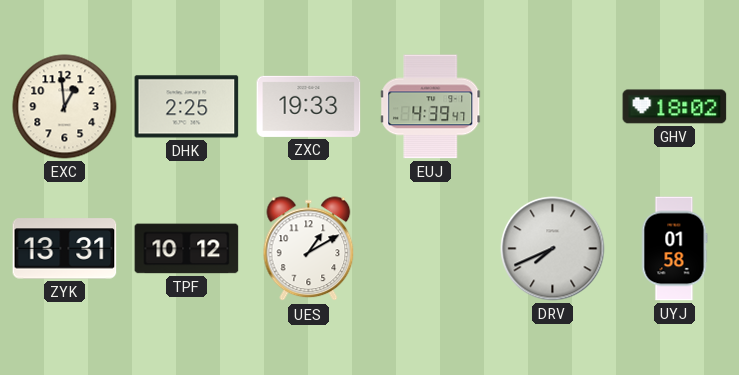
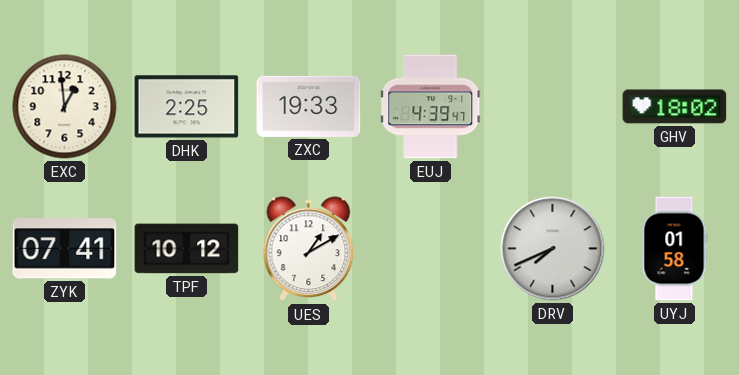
ZYK: 13:31 -> 07:41 (65, 249)
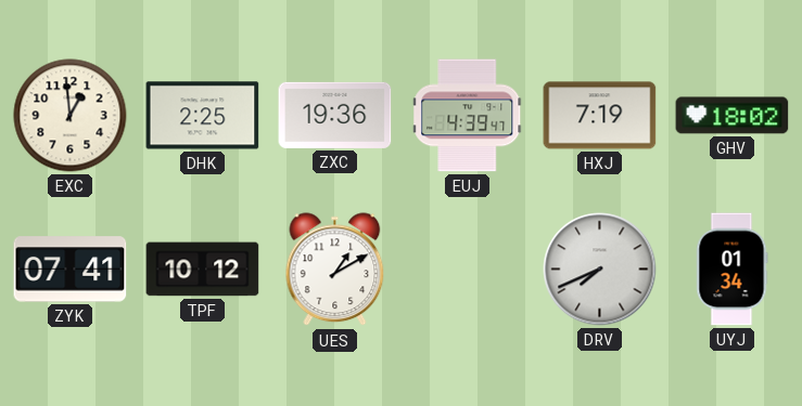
ZXC: 19:33 -> 19:36 (335, 115)
HXJ: none -> 7:19 (600, 116)
UYJ: 01:58 -> 01:34 (731, 270)
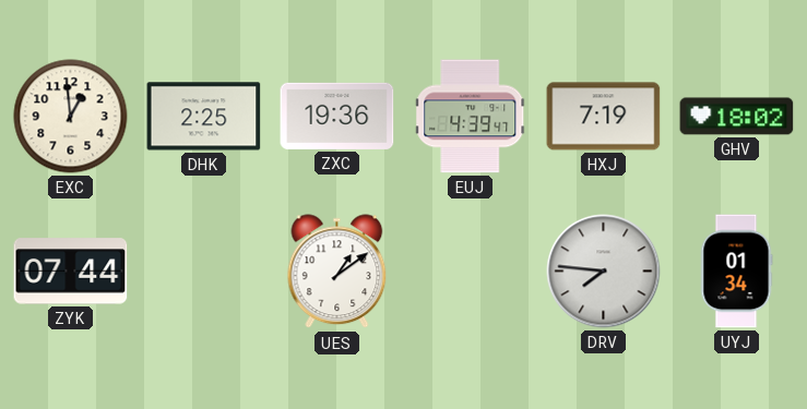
ZYK: 07:41 -> 07:44 (71, 272)
TPF: 10:12 -> none (203, 270)
UES: 1:10 -> 1:09 (337, 272)
DRV: 7:41 -> 7:46 (604, 272)
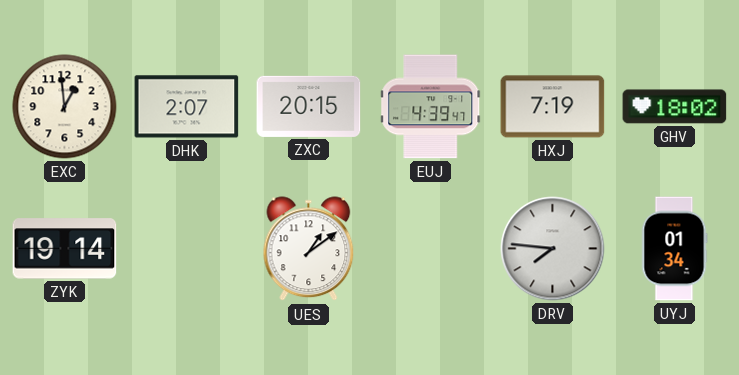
DHK: 2:25 -> 2:07 (187, 107)
ZXC: 19:36 -> 20:15 (309, 106)
ZYK: 07:44 -> 19:14 (65, 249)
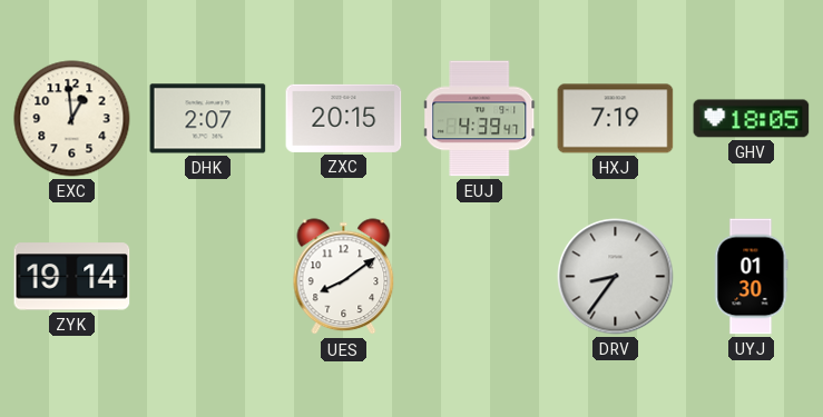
GHV: 18:02 -> 18:05 (752, 119)
UES: 1:09 -> 8:09 (344, 277)
DRV: 7:46 -> 8:36 (616, 277)
UYJ: 01:34 -> 01:30 (751, 277)
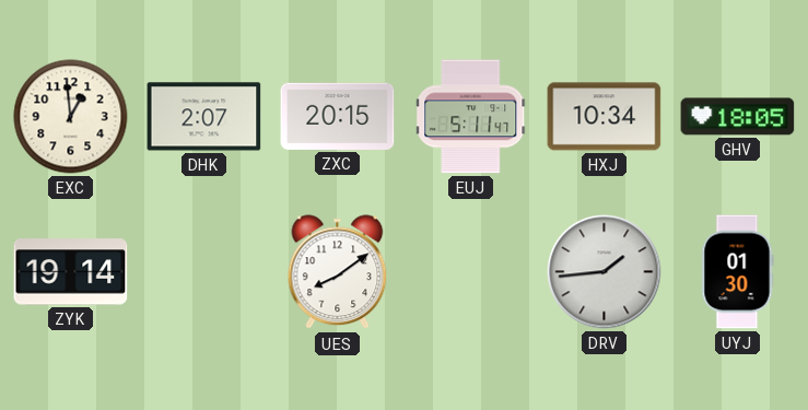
EUJ: 4:39 -> 5:11 (471, 117)
HXJ: 7:19 -> 10:34 (605, 117)
DRV: 8:36 -> 1:44 (605, 272)
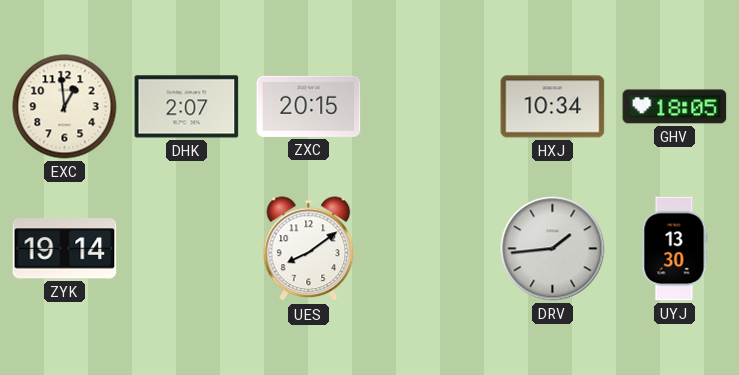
EUJ: 5:11 -> none (471, 117)
UYJ: 01:30 -> 13:30 (674, 249)
